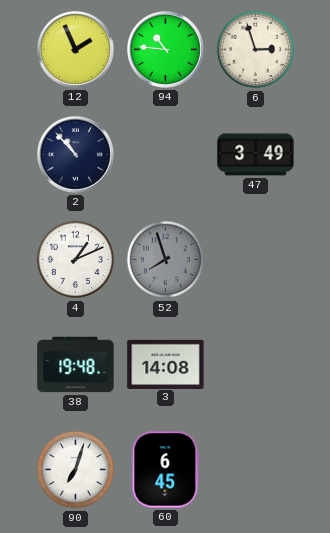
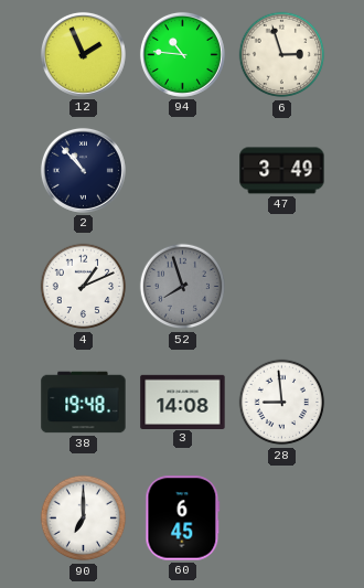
28: none -> 8:59 (282, 403)
90: 7:03 -> 7:00 (84, 518)
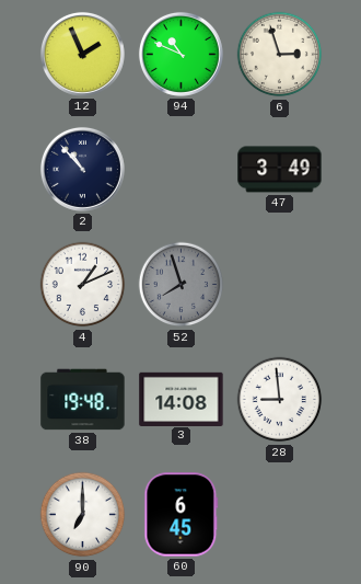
94: 10:46 -> 10:49 (180, 54)
